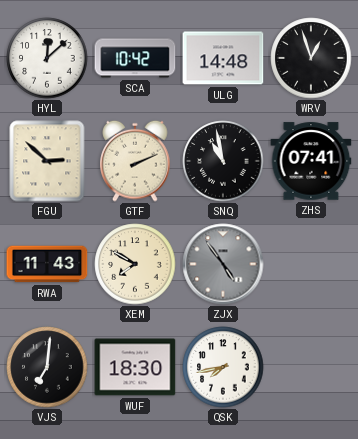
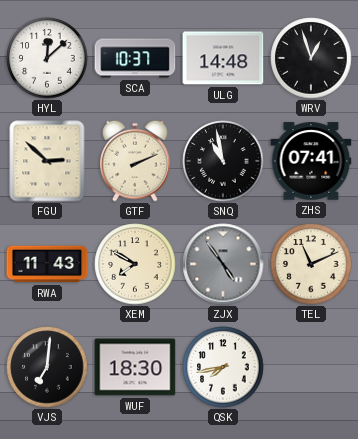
SCA: 10:42 -> 10:37 (135, 58)
TEL: none -> 11:11 (311, 264)
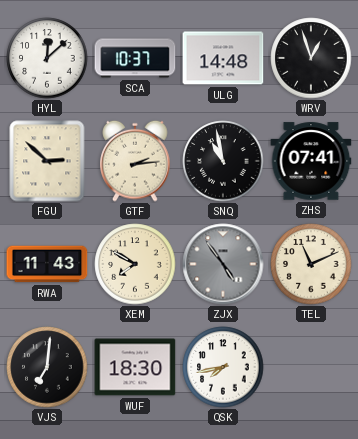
GTF: 2:11 -> 2:14 (135, 161)
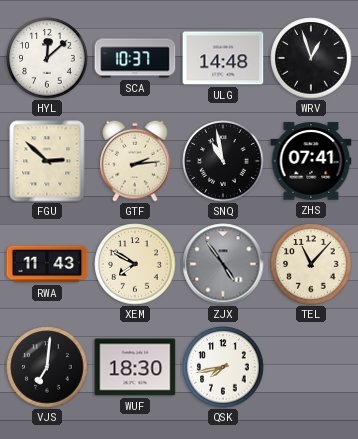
TEL: 11:11 -> 11:07 (311, 264)
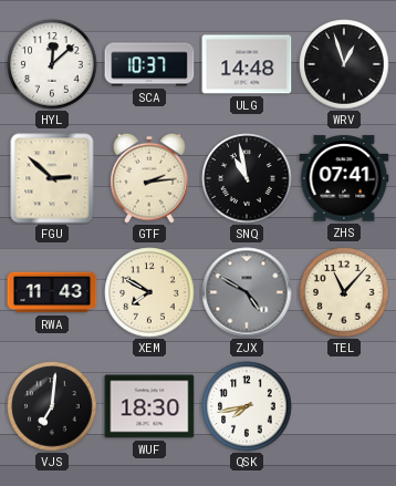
ZJX: 4:54 -> 4:50 (247, 292)
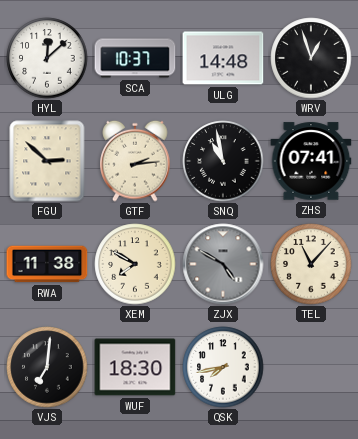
RWA: 11:43 -> 11:38 (47, 264)
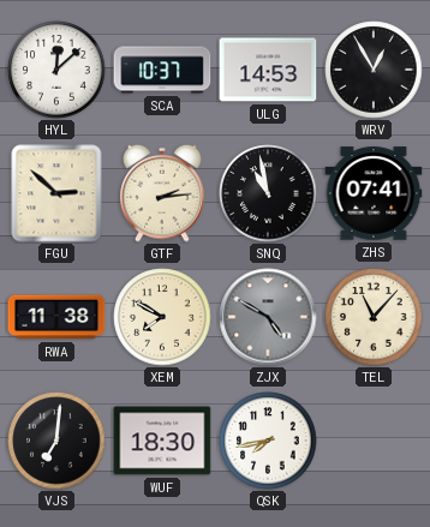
ULG: 14:48 -> 14:53 (268, 70)
WRV: 12:57 -> 12:55 (374, 70)
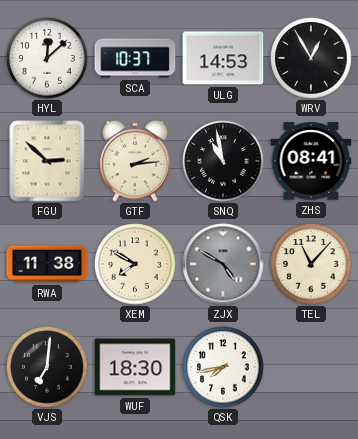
ZHS: 07:41 -> 08:41 (311, 161)
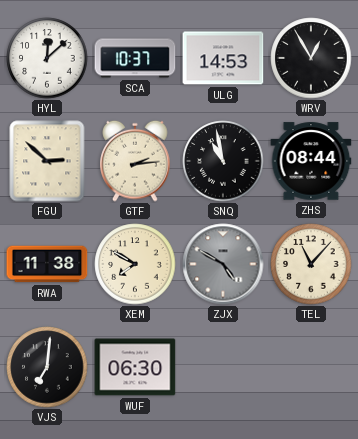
ZHS: 08:41 -> 08:44 (311, 161)
WUF: 18:30 -> 06:30 (135, 367)
QSK: 7:43 -> none (223, 367)
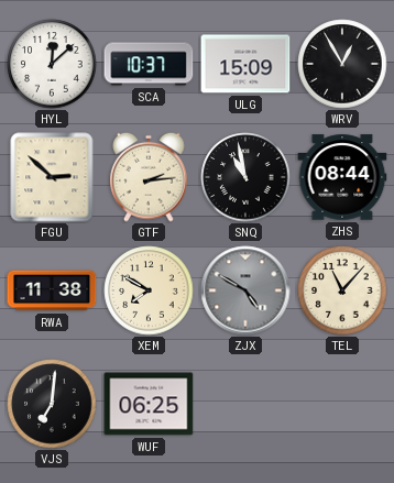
ULG: 14:53 -> 15:09 (245, 64)
WUF: 06:30 -> 06:25 (149, 404)
